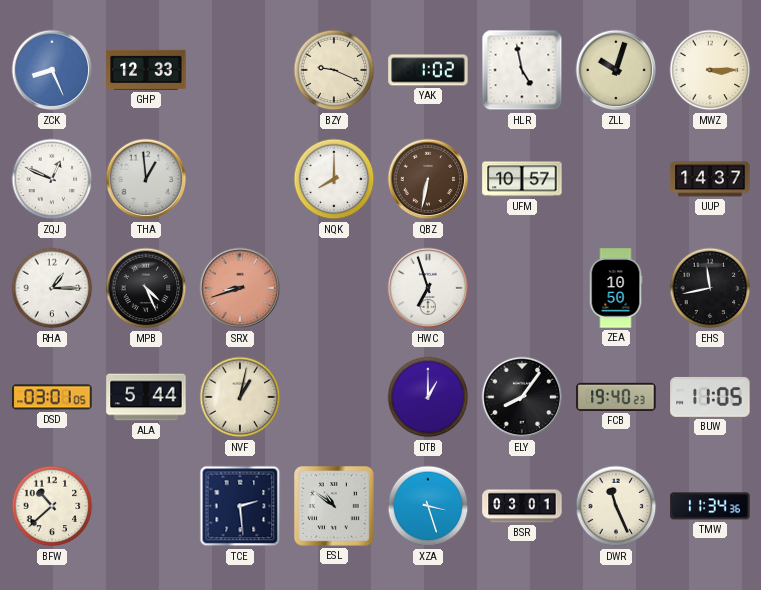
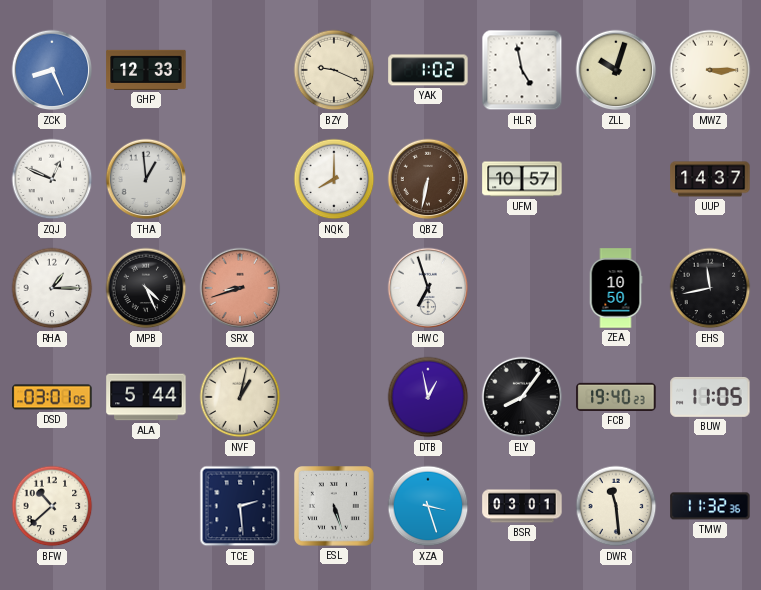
DTB: 1:00 -> 12:58 (428, 397)
ESL: 10:51 -> 5:27 (335, 507)
DWR: 11:26 -> 11:29 (616, 506)
TMW: 11:34 -> 11:32 (710, 506)
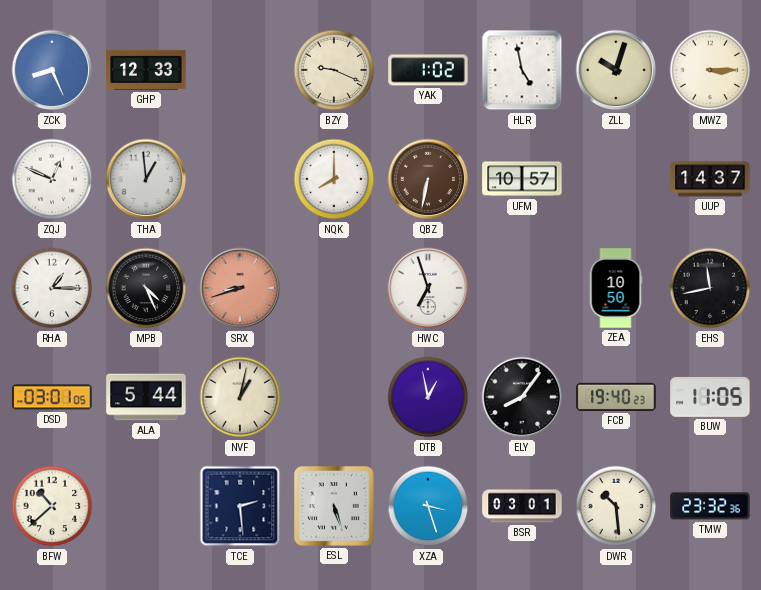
DWR: 11:29 -> 10:29 (616, 506)
TMW: 11:32 -> 23:32 (710, 506)
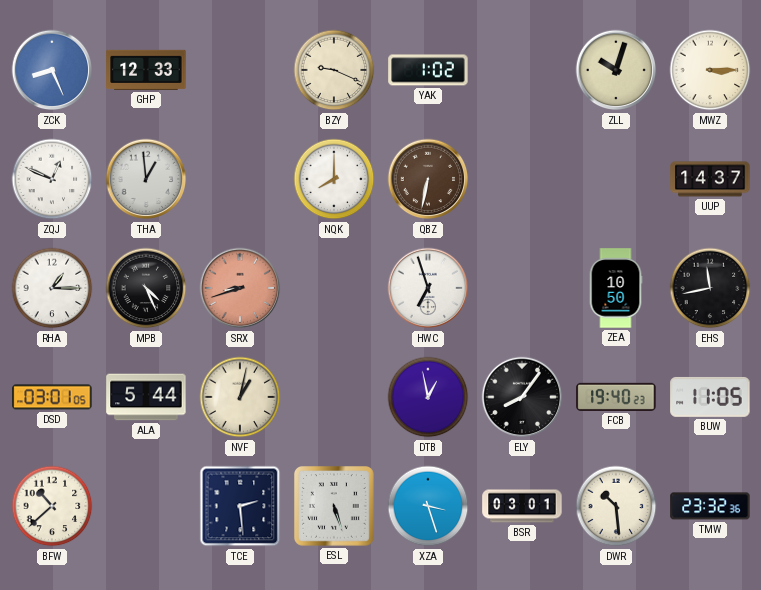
HLR: 4:58 -> none (522, 70)
UFM: 10:57 -> none (522, 179)
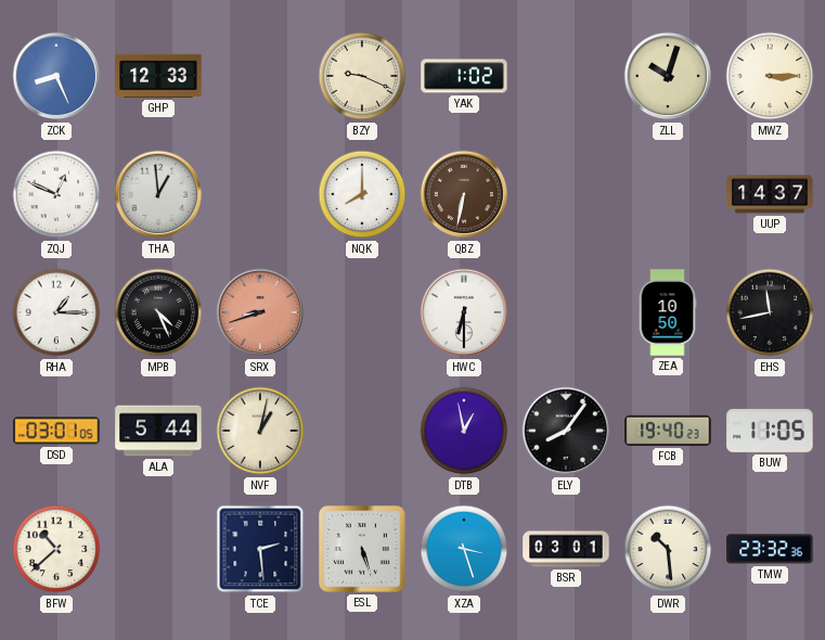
HWC: 6:57 -> 6:30 (464, 312)
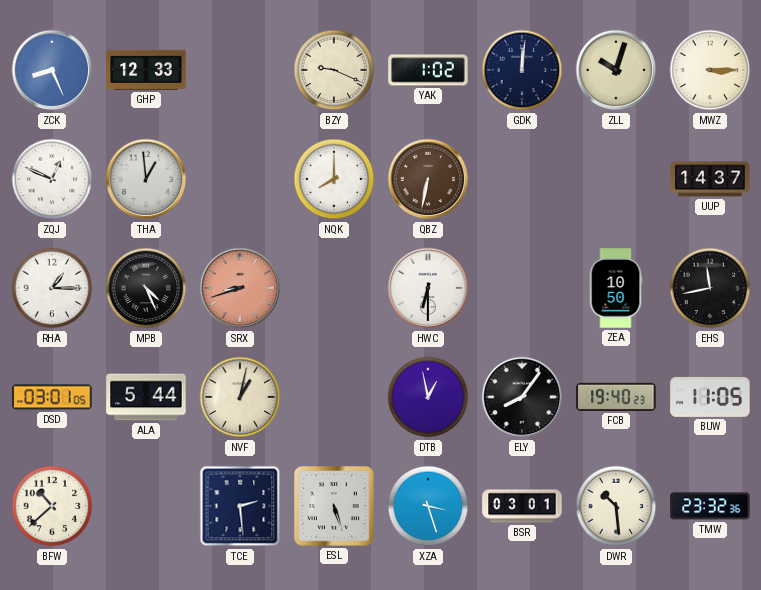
GDK: none -> 12:01 (522, 70)
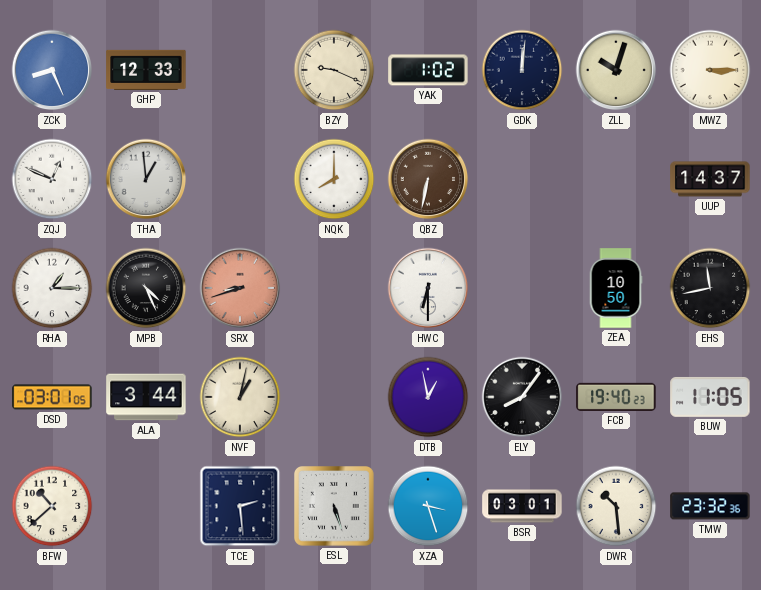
ALA: 5:44 -> 3:44 (146, 397)
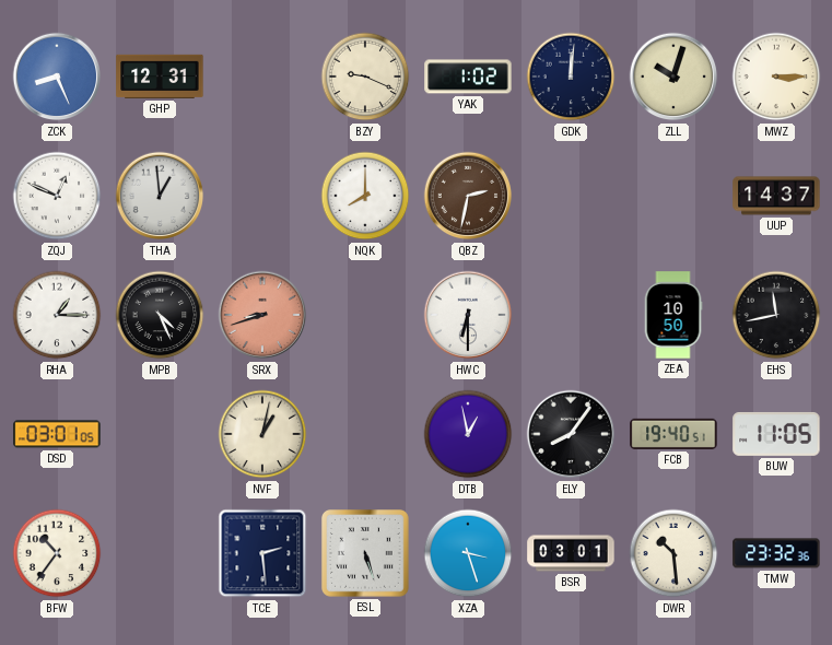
GHP: 12:33 -> 12:31 (160, 77)
QBZ: 6:32 -> 2:32 (468, 196)
ALA: 3:44 -> none (146, 397)
FCB: 19:40:23 -> 19:40:51 (673, 434)
BFW: 10:38 -> 10:36 (57, 553)
